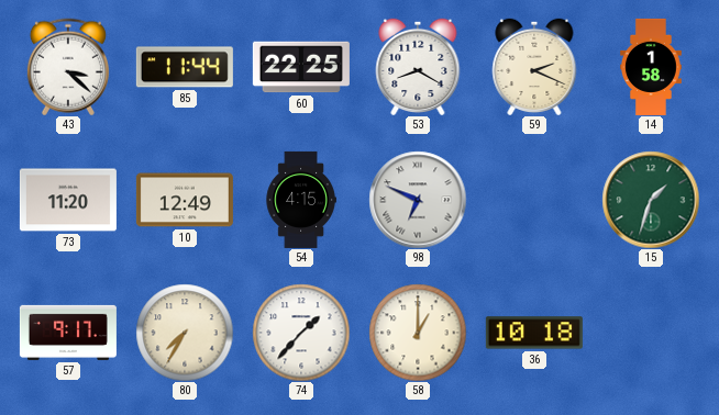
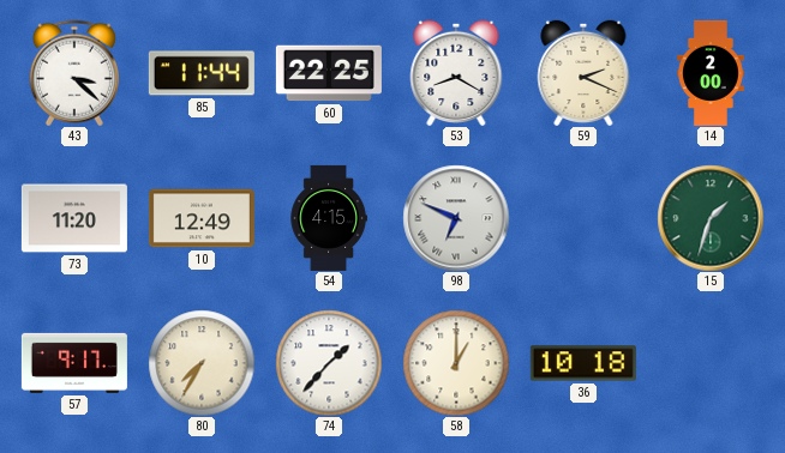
14: 1:58 -> 2:00 (712, 73)
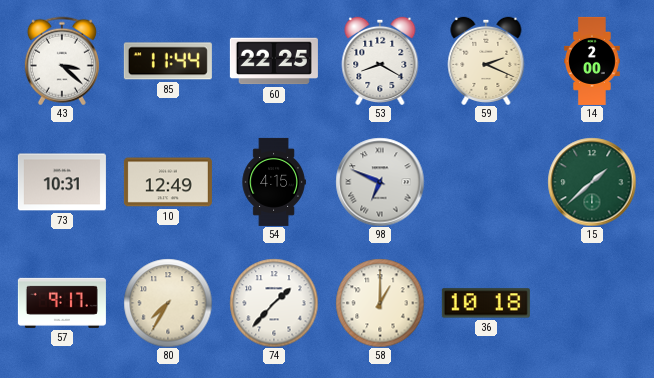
73: 11:20 -> 10:31 (62, 182)
15: 1:33 -> 1:38 (592, 182)
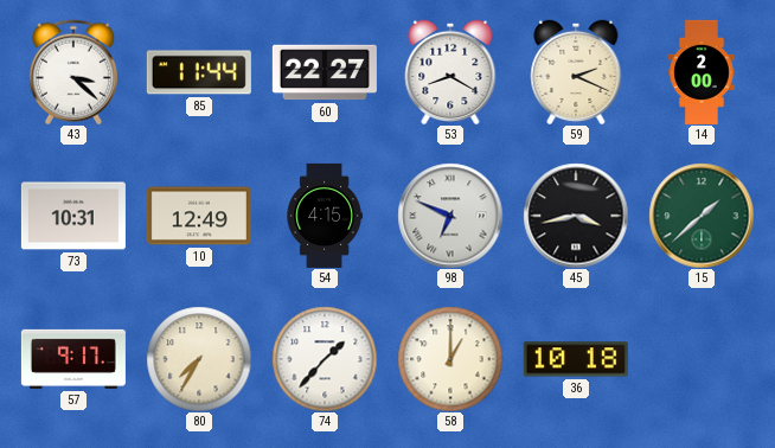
60: 22:25 -> 22:27 (325, 72)
45: none -> 3:43 (576, 216)
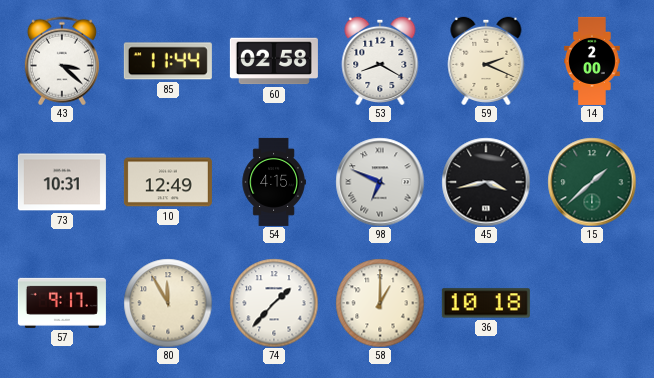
60: 22:27 -> 02:58 (274, 61)
80: 7:35 -> 11:55 (168, 303)
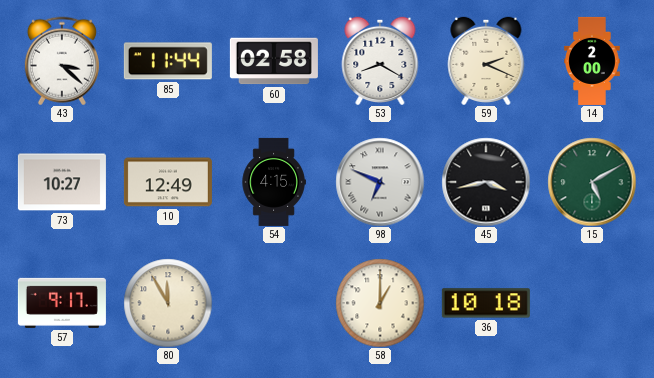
73: 10:31 -> 10:27 (62, 182)
15: 1:38 -> 5:10 (592, 182)
74: 1:37 -> none (274, 303)
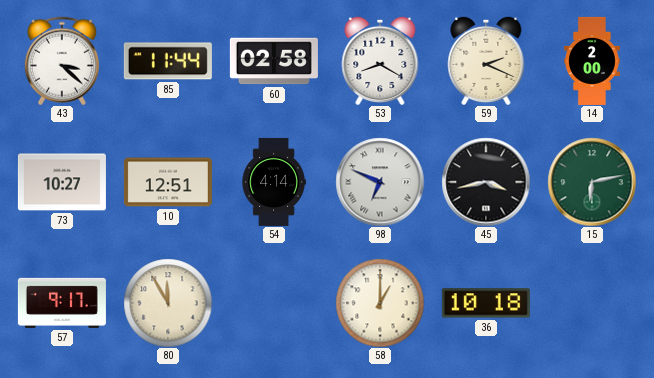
10: 12:49 -> 12:51 (168, 182)
54: 4:15 -> 4:14 (274, 182)
15: 5:10 -> 6:13 (592, 182)
